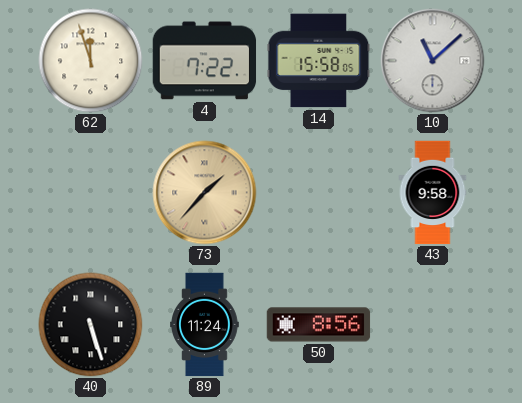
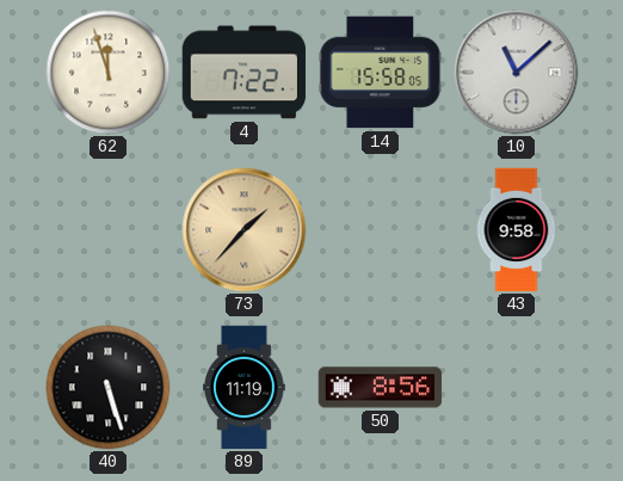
89: 11:24 -> 11:19 (245, 388)
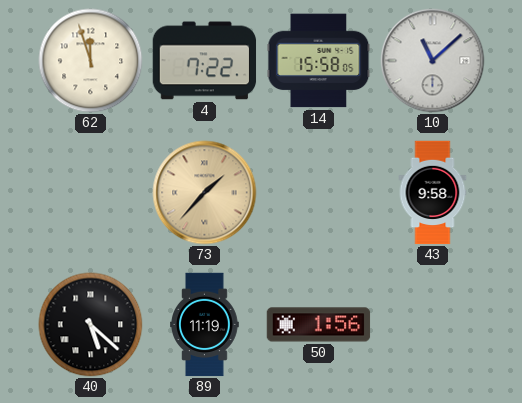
40: 5:27 -> 5:22 (91, 325)
50: 8:56 -> 1:56 (319, 325)
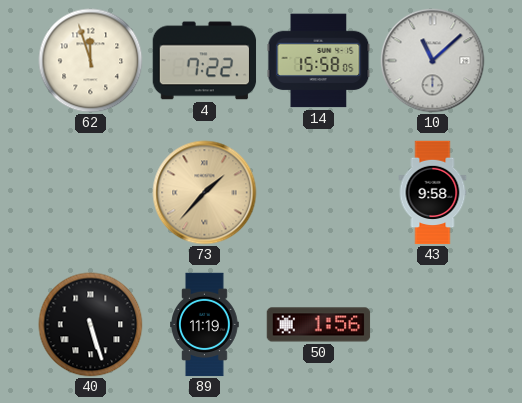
40: 5:22 -> 5:27 (91, 325)
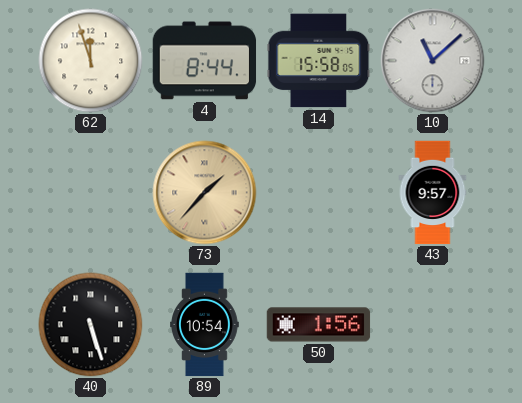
4: 7:22 -> 8:44 (205, 61)
43: 9:58 -> 9:57 (433, 193)
89: 11:19 -> 10:54 (205, 325)
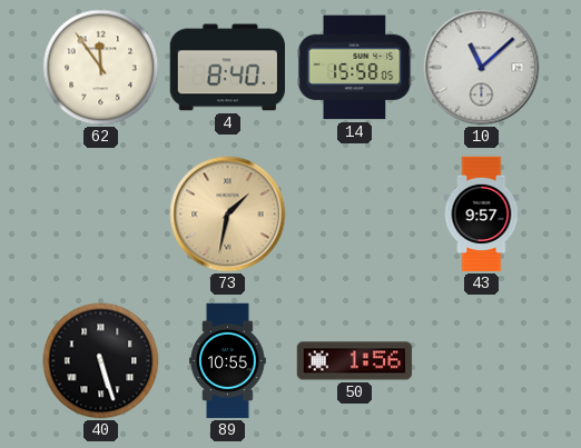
62: 11:57 -> 11:54 (101, 68)
4: 8:44 -> 8:40 (228, 68)
73: 1:37 -> 1:32 (228, 215)
89: 10:54 -> 10:55 (228, 361)
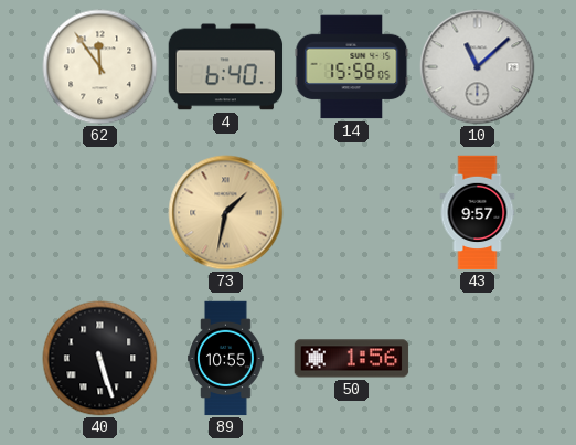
4: 8:40 -> 6:40 (226, 67)
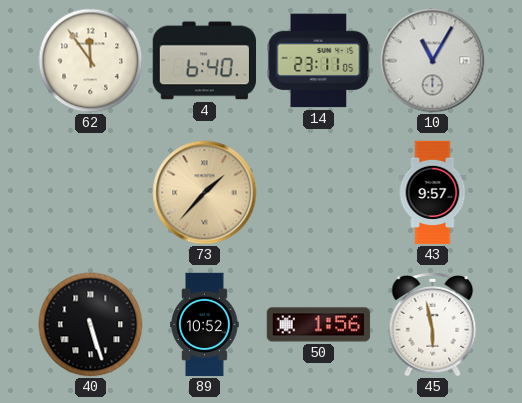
14: 15:58 -> 23:11 (319, 61)
10: 11:08 -> 11:05 (433, 61)
73: 1:32 -> 1:37 (205, 193)
89: 10:55 -> 10:52 (205, 325)
45: none -> 5:58 (433, 324)
